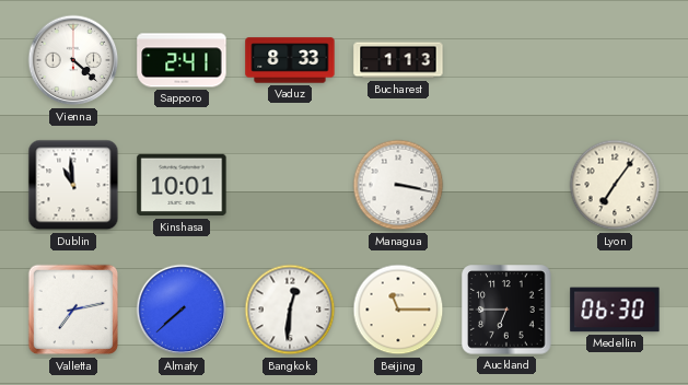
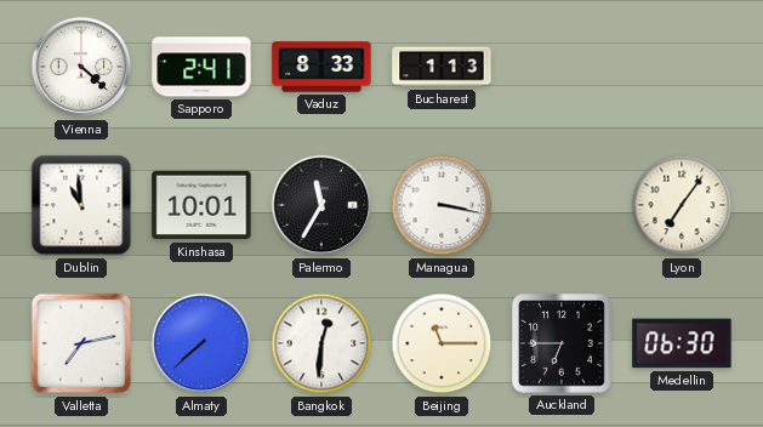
Palermo: none -> 11:35 (321, 205)
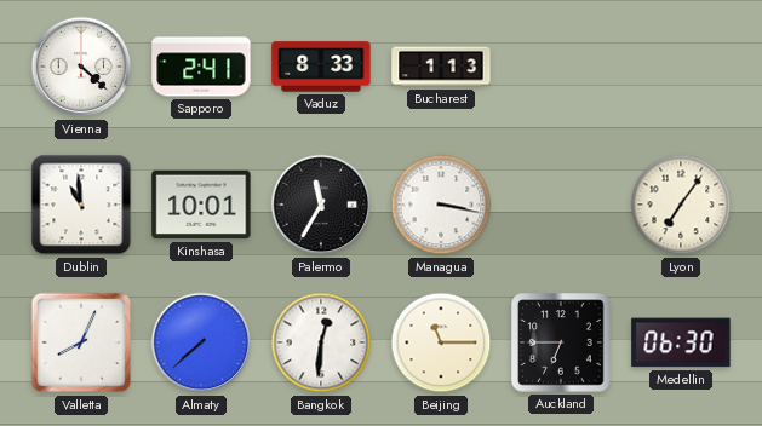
Valletta: 7:13 -> 8:04 (81, 342)
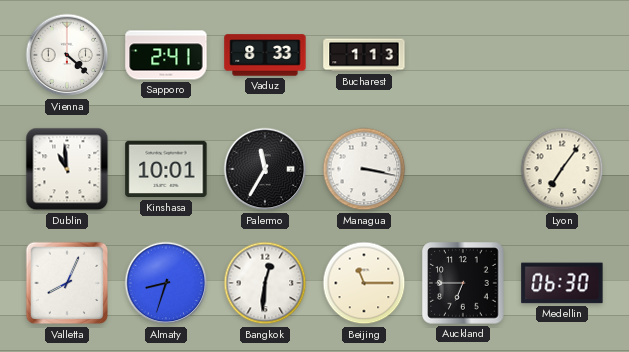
Almaty: 7:38 -> 8:33 (166, 283)
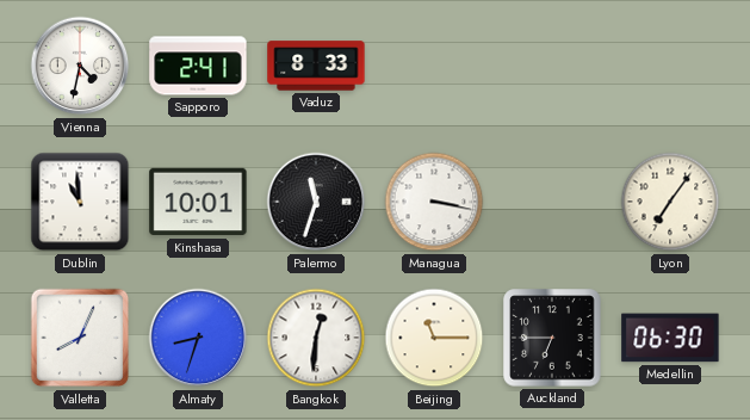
Vienna: 4:22 -> 4:32 (80, 66)
Bucharest: 1:13 -> none (364, 55)
Palermo: 11:35 -> 11:33 (316, 202)
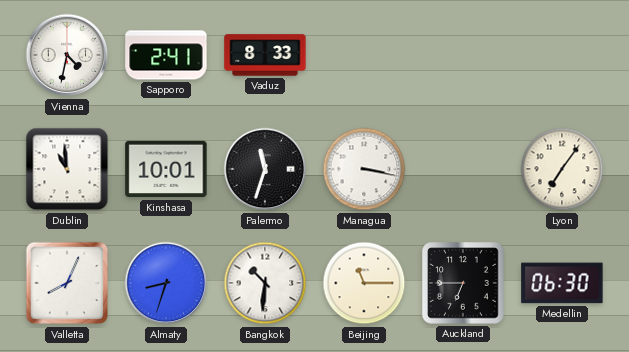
Bangkok: 12:31 -> 10:31 (265, 283)
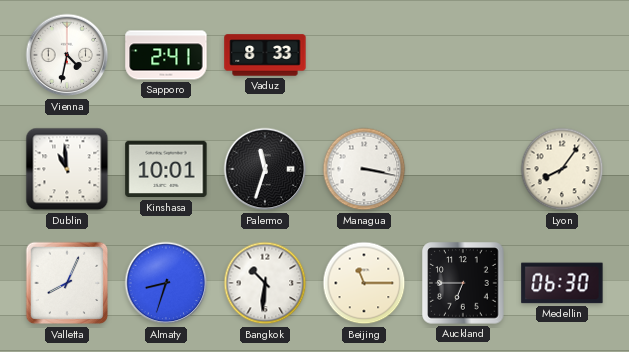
Lyon: 7:06 -> 8:06 (562, 169)
